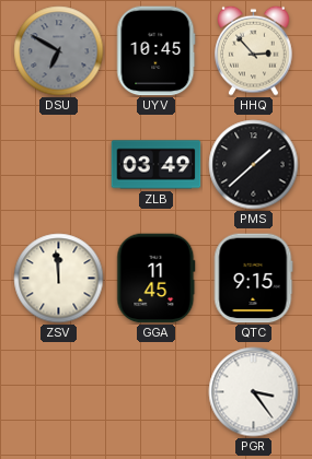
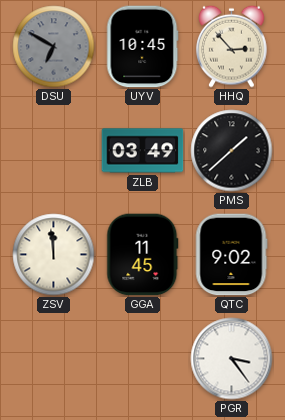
QTC: 9:15 -> 9:02 (231, 255)
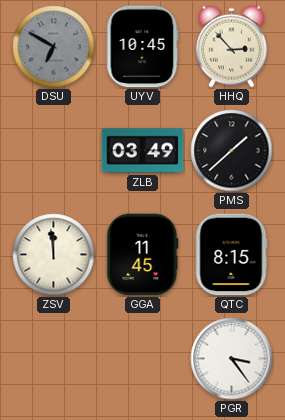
QTC: 9:02 -> 8:15 (231, 255)
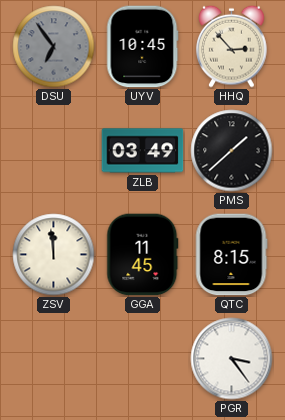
DSU: 6:50 -> 6:54 (54, 47)
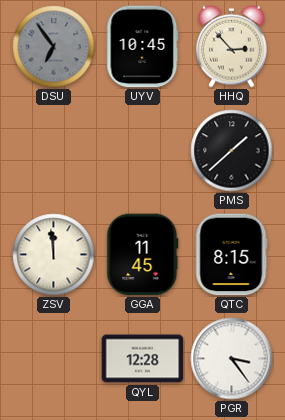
ZLB: 03:49 -> none (143, 151)
QYL: none -> 12:28 (143, 359)
